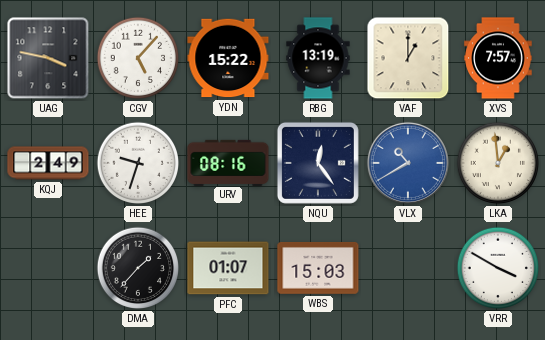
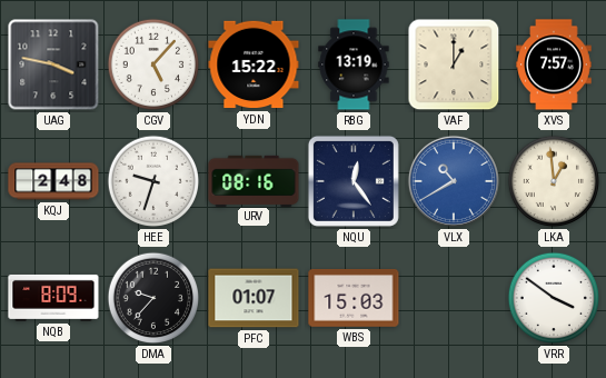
KQJ: 2:49 -> 2:48 (53, 181)
NQB: none -> 8:09 (53, 298)
DMA: 1:37 -> 9:37 (153, 298)
VRR: 3:50 -> 3:51 (554, 298)
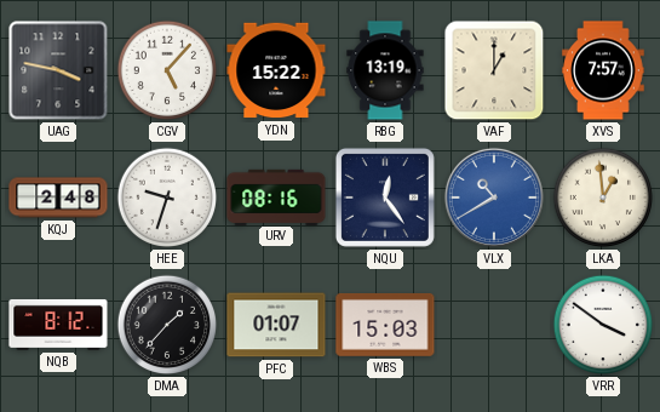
NQB: 8:09 -> 8:12 (58, 325)
DMA: 9:37 -> 1:37 (167, 325)
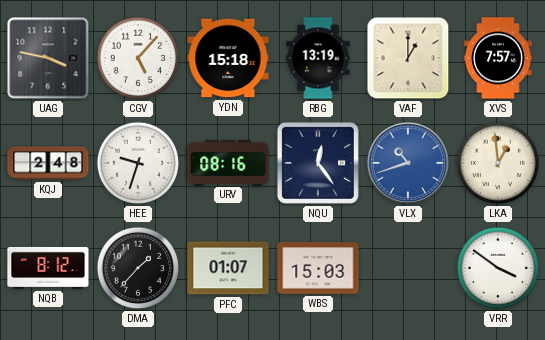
YDN: 15:22 -> 15:18 (228, 58)
VLX: 10:40 -> 10:42 (408, 163)
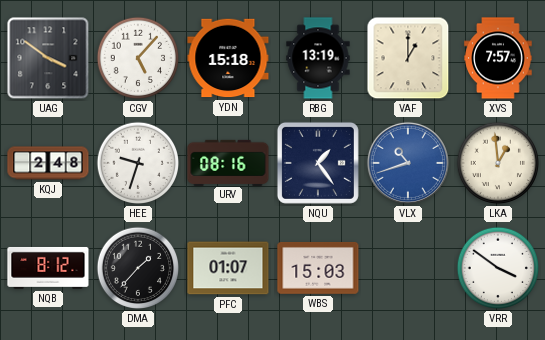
UAG: 3:47 -> 3:51 (48, 58)
NQU: 12:24 -> 1:24 (318, 163)
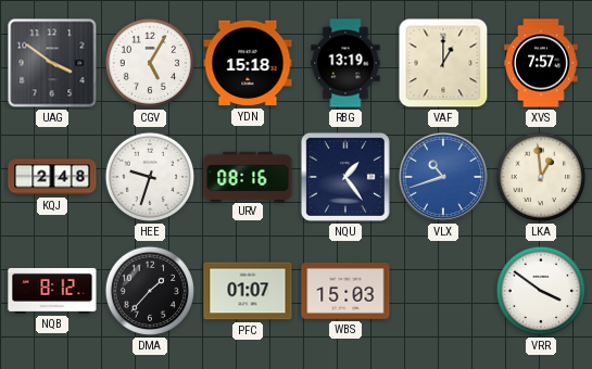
CGV: 5:07 -> 5:05 (150, 63)
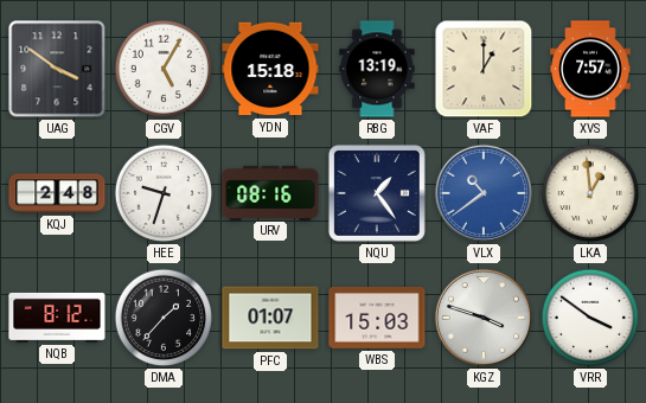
VLX: 10:42 -> 10:39 (484, 193)
KGZ: none -> 3:48 (484, 318)
